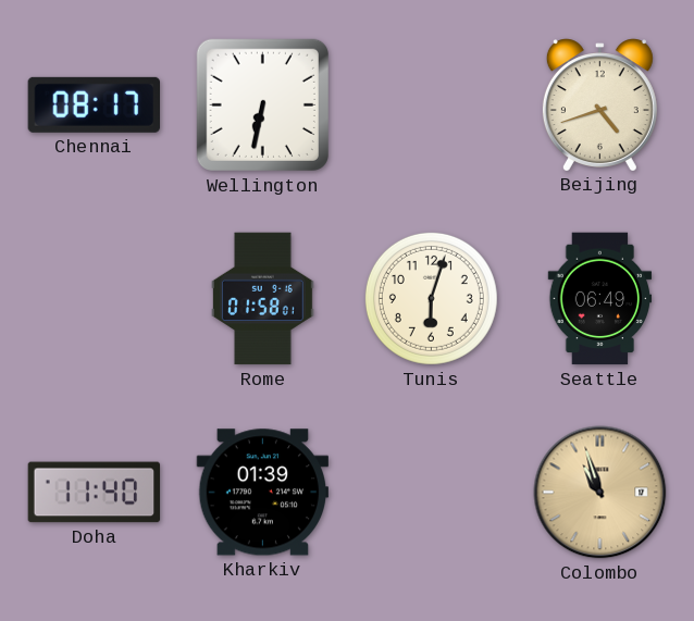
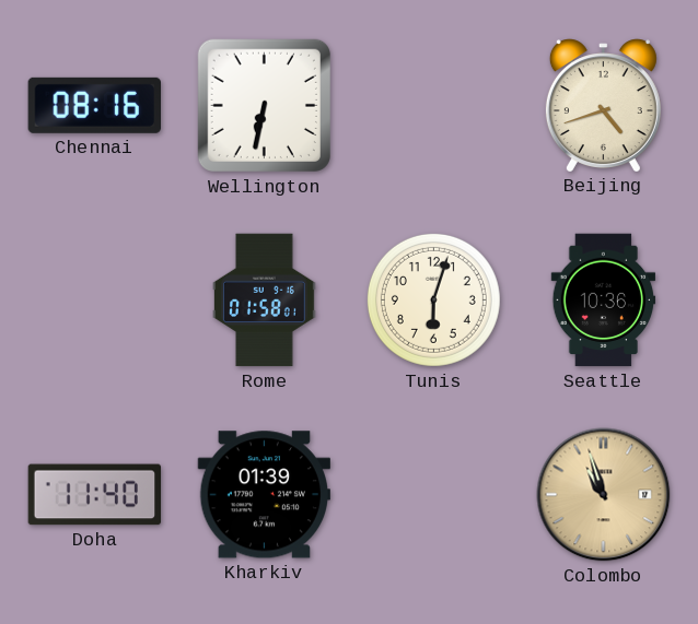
Chennai: 08:17 -> 08:16 (94, 105)
Seattle: 06:49 -> 10:36 (604, 301)
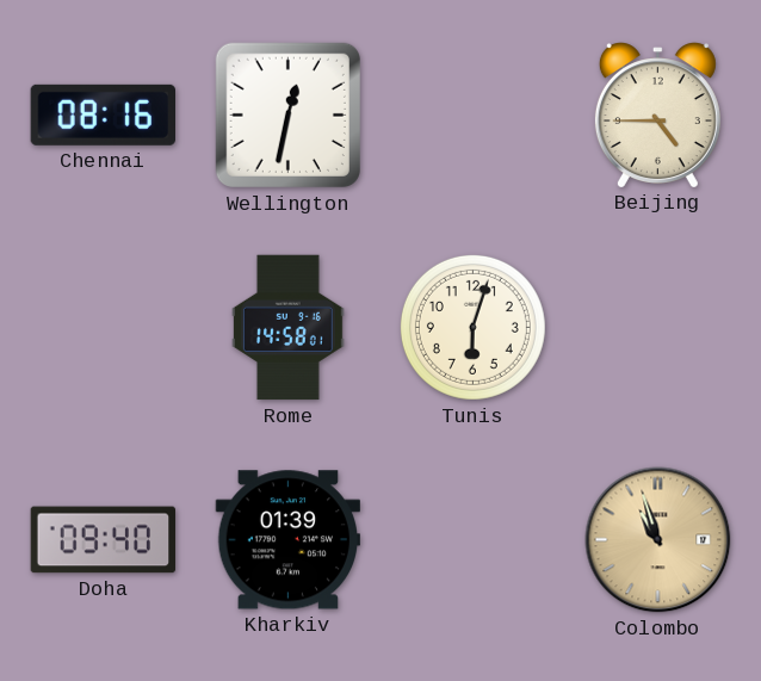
Wellington: 6:32 -> 12:32 (287, 114)
Beijing: 4:42 -> 4:45 (657, 114)
Rome: 01:58 -> 14:58 (289, 328)
Seattle: 10:36 -> none (604, 301)
Doha: 11:40 -> 09:40 (104, 540)
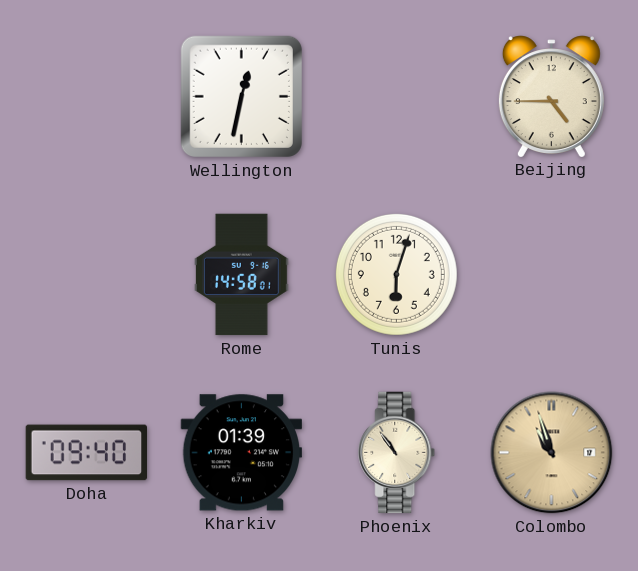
Chennai: 08:16 -> none (103, 114)
Phoenix: none -> 10:54 (397, 453)
